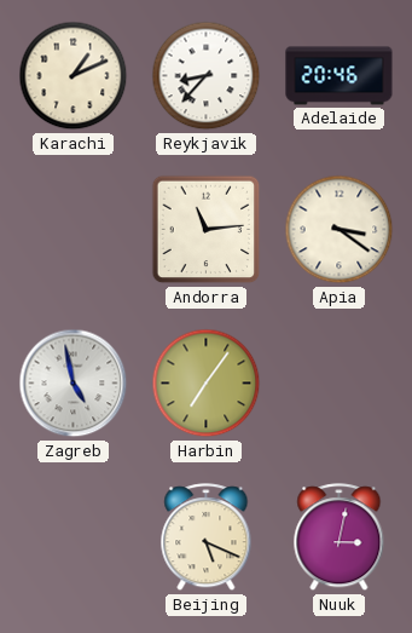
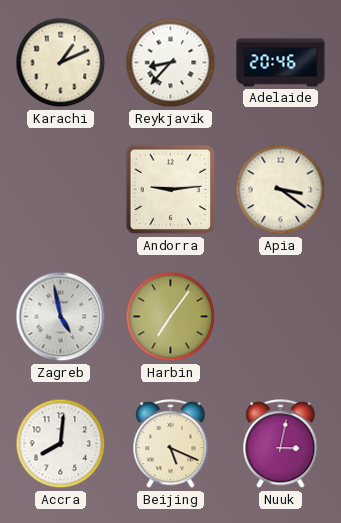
Andorra: 11:14 -> 9:14 (171, 190)
Accra: none -> 8:01 (61, 444)
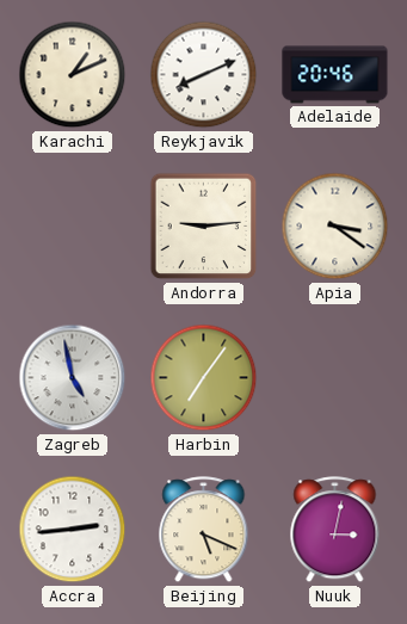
Reykjavik: 8:37 -> 8:11 (204, 75)
Accra: 8:01 -> 2:44 (73, 530)
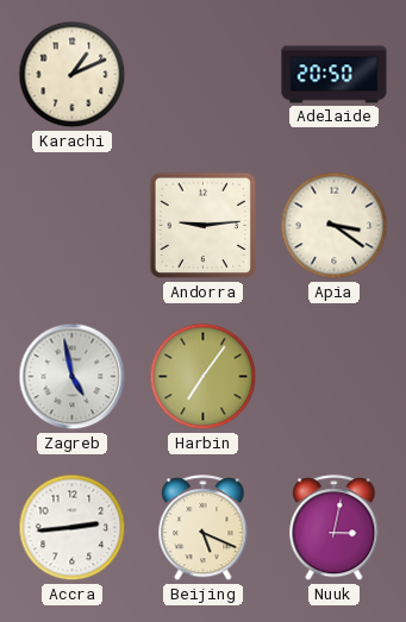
Reykjavik: 8:11 -> none (204, 75)
Adelaide: 20:46 -> 20:50 (335, 75)
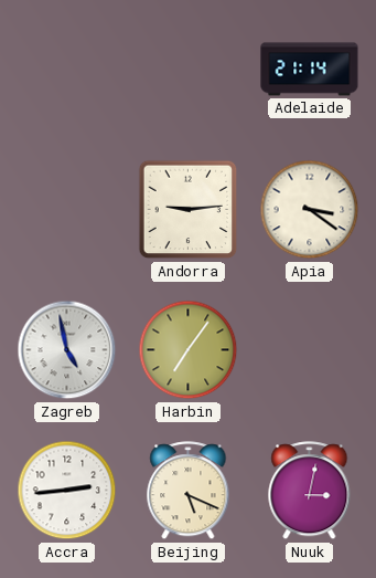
Karachi: 1:11 -> none (73, 75)
Adelaide: 20:50 -> 21:14 (310, 70)
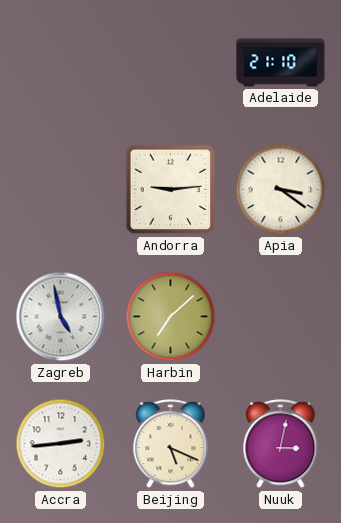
Adelaide: 21:14 -> 21:10 (281, 63)
Harbin: 7:06 -> 7:08 (171, 317)
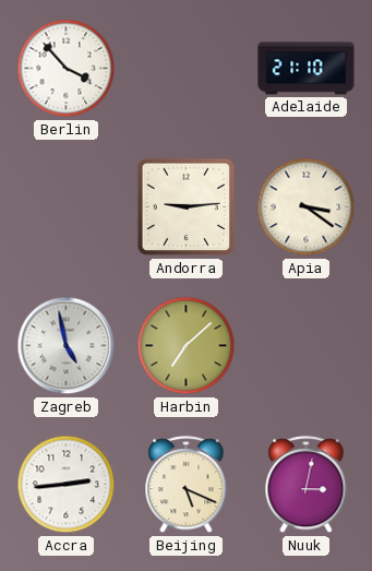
Berlin: none -> 3:53 (67, 69)
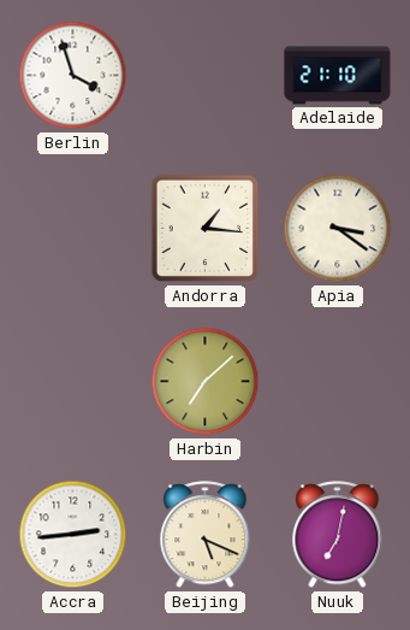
Berlin: 3:53 -> 3:57 (73, 76)
Andorra: 9:14 -> 1:16 (206, 229)
Zagreb: 4:58 -> none (67, 346)
Nuuk: 3:02 -> 7:02 (338, 535)
